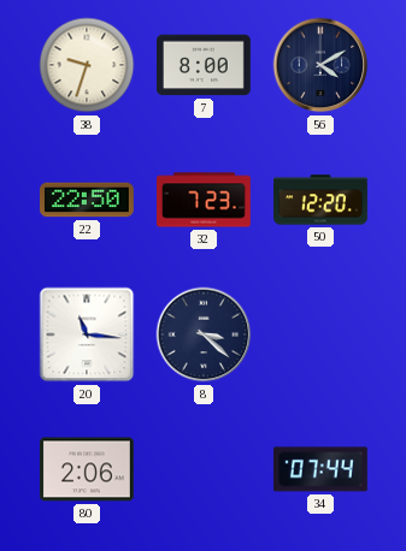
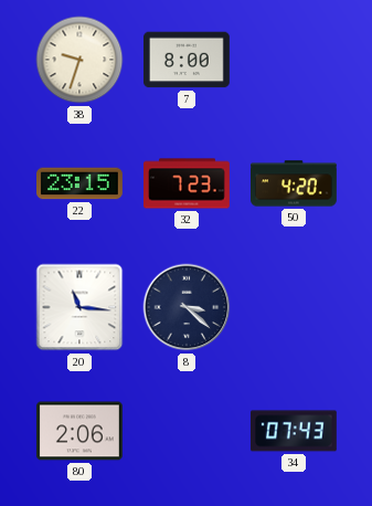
56: 4:10 -> none (320, 65)
22: 22:50 -> 23:15 (81, 183)
50: 12:20 -> 4:20 (295, 183)
34: 07:44 -> 07:43 (294, 431)
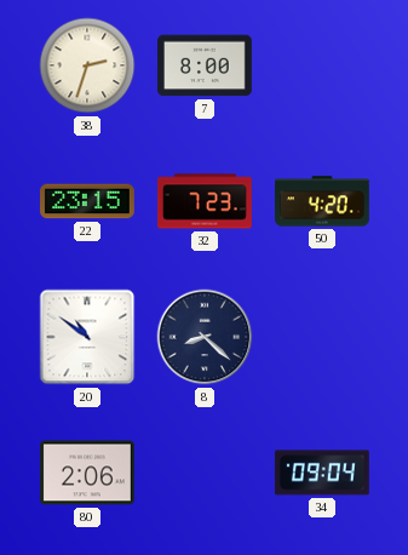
38: 9:33 -> 2:33 (87, 65)
20: 11:16 -> 10:51 (87, 337)
8: 3:22 -> 8:22 (205, 337)
34: 07:43 -> 09:04 (322, 473)
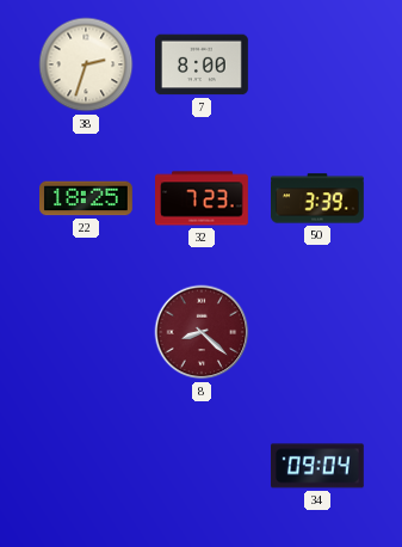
22: 23:15 -> 18:25 (87, 198)
50: 4:20 -> 3:39 (318, 198)
20: 10:51 -> none (87, 337)
8 dial: navy -> burgundy (202, 332)
80: 2:06 -> none (87, 473)
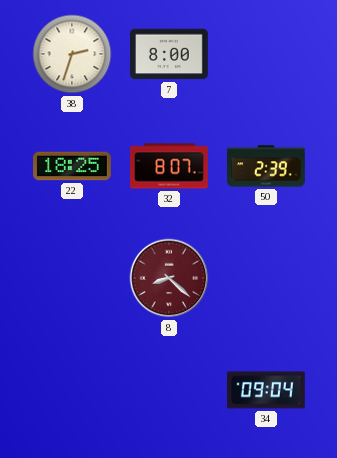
32: 7:23 -> 8:07 (170, 166)
50: 3:39 -> 2:39 (267, 166)
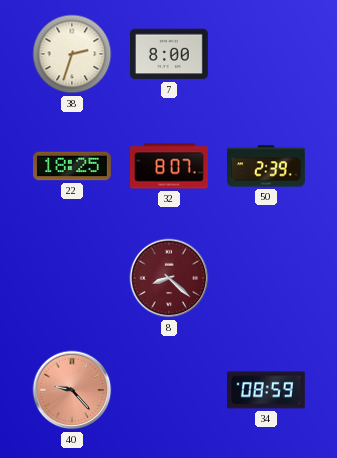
40: none -> 9:23 (72, 390)
34: 09:04 -> 08:59 (266, 390)
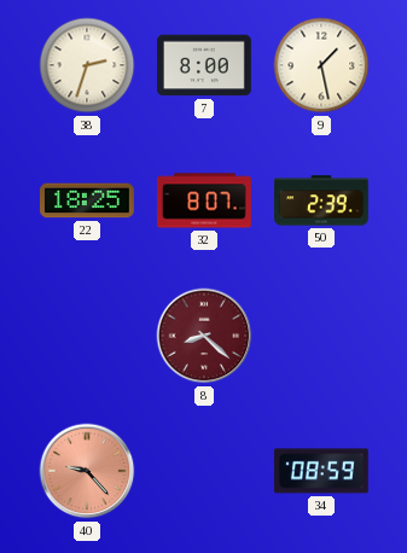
9: none -> 1:28 (321, 65)
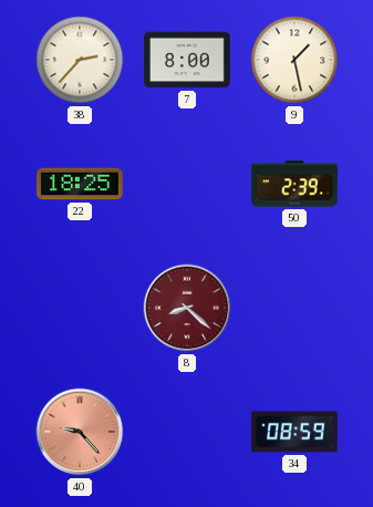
38: 2:33 -> 2:37 (80, 60)
32: 8:07 -> none (205, 200)
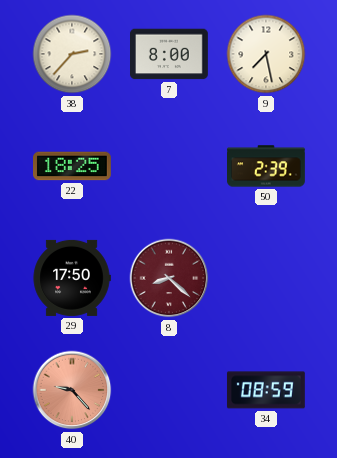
9: 1:28 -> 7:28 (266, 54)
29: none -> 17:50 (72, 278)
